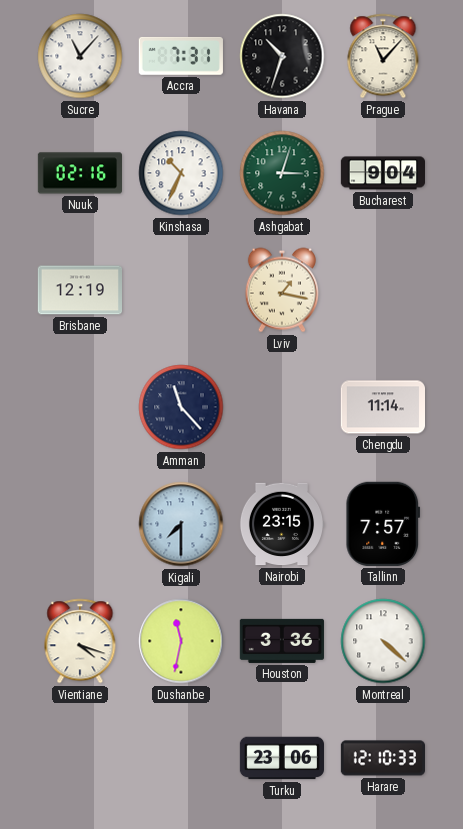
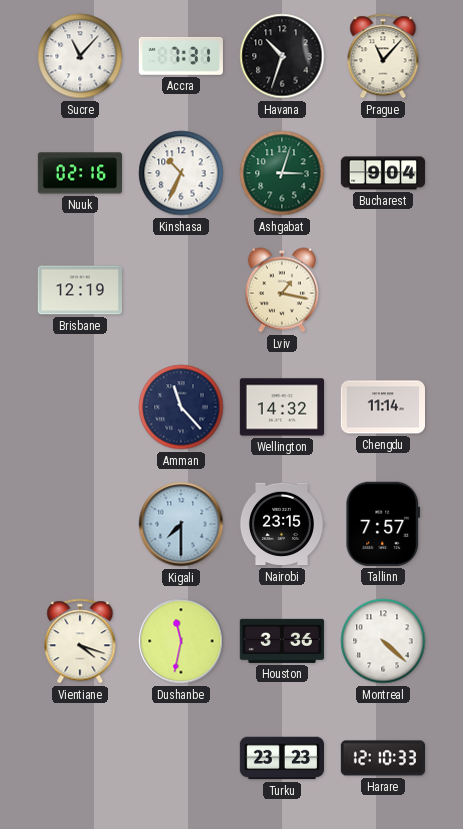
Wellington: none -> 14:32 (281, 407)
Turku: 23:06 -> 23:23 (281, 758)
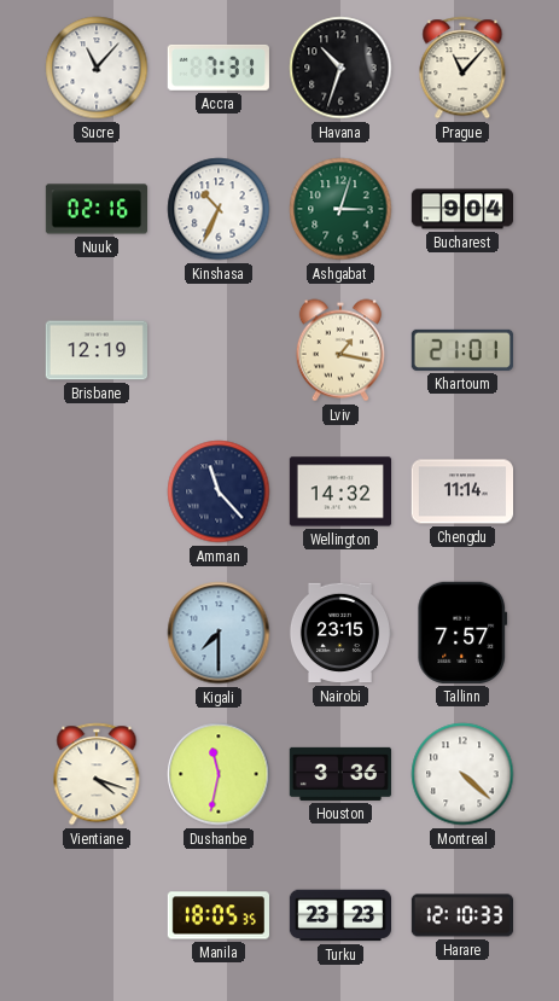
Khartoum: none -> 21:01 (462, 350)
Manila: none -> 18:05 (217, 915)
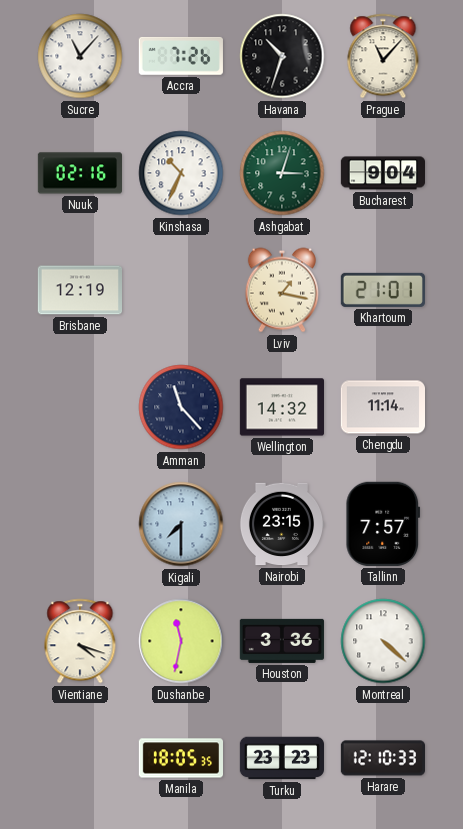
Accra: 7:31 -> 7:26 (181, 56)
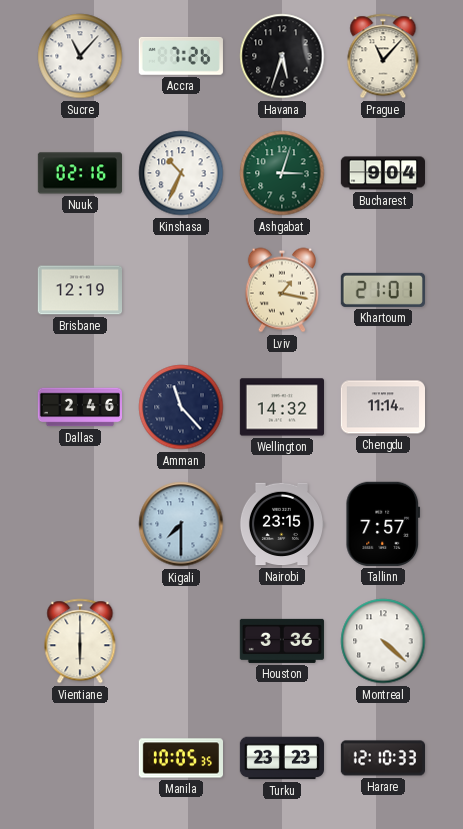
Havana: 10:33 -> 5:33 (282, 56)
Dallas: none -> 2:46 (79, 407)
Vientiane: 4:18 -> 6:00 (80, 641)
Dushanbe: 11:32 -> none (181, 641)
Manila: 18:05 -> 10:05 (180, 758)
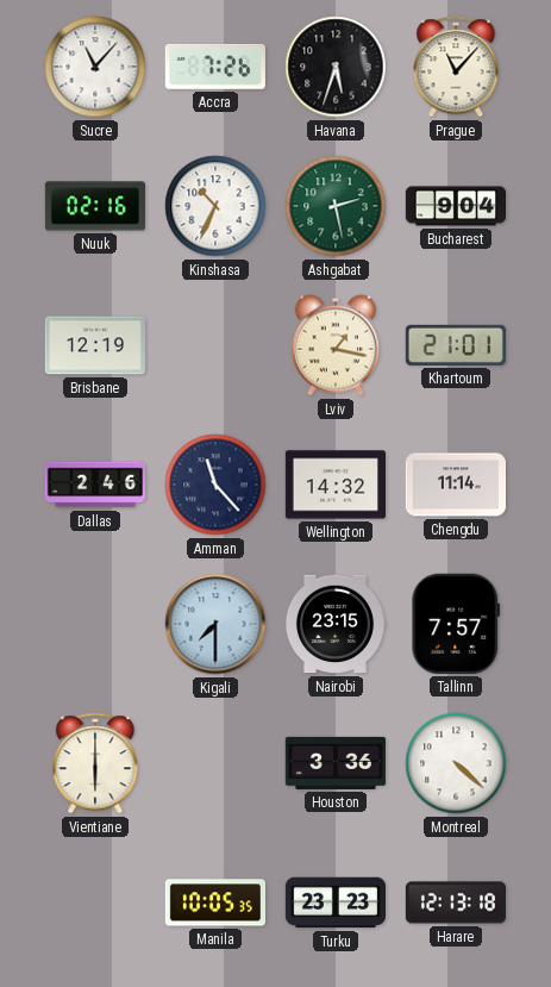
Ashgabat: 3:03 -> 2:28 (336, 206)
Harare: 12:10 -> 12:13 (455, 902)
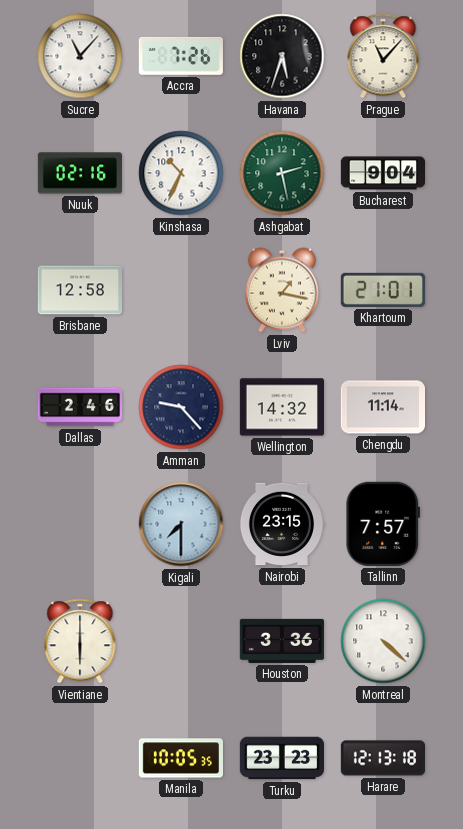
Brisbane: 12:19 -> 12:58 (79, 290)
Amman: 11:23 -> 9:23 (181, 407)
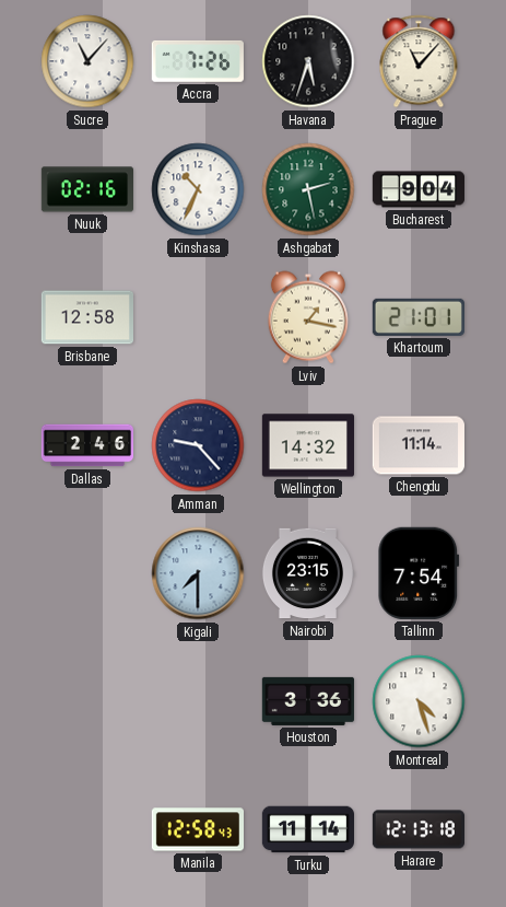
Tallinn: 7:57 -> 7:54 (419, 573)
Vientiane: 6:00 -> none (80, 641)
Montreal: 4:22 -> 4:27 (419, 701)
Manila: 10:05 -> 12:58 (197, 829)
Turku: 23:23 -> 11:14 (307, 829)
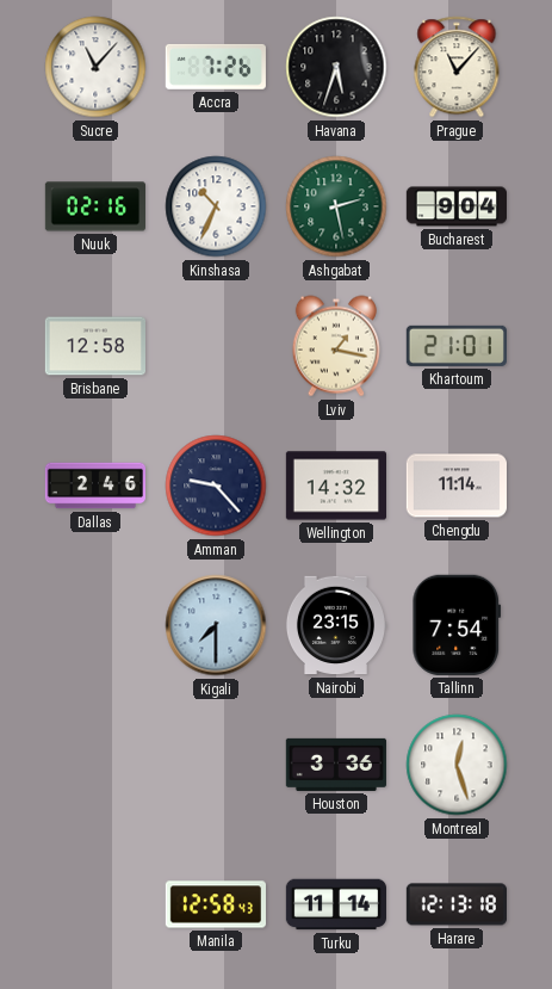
Montreal: 4:27 -> 12:27 (457, 765)
